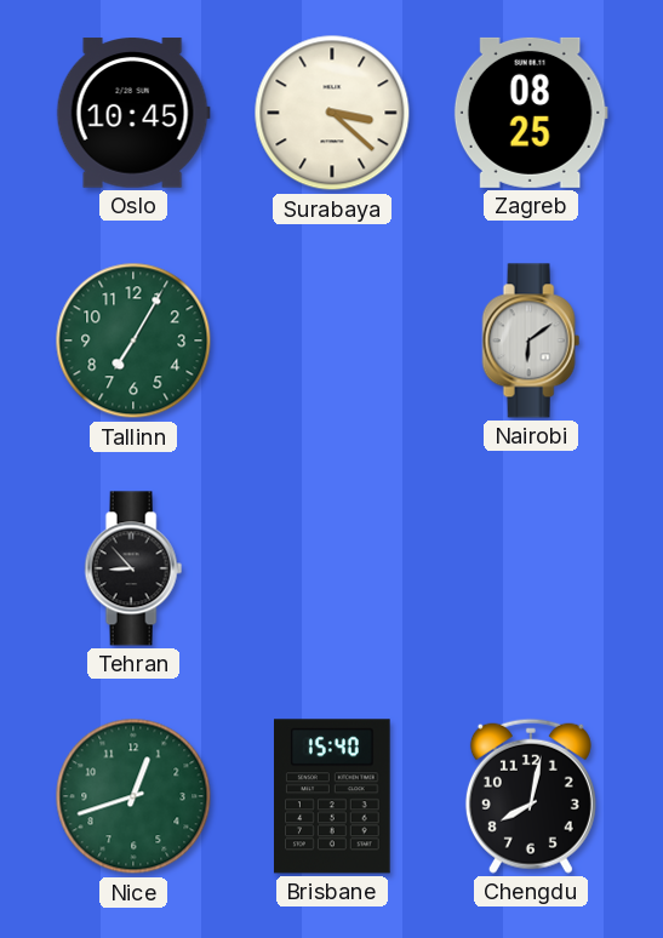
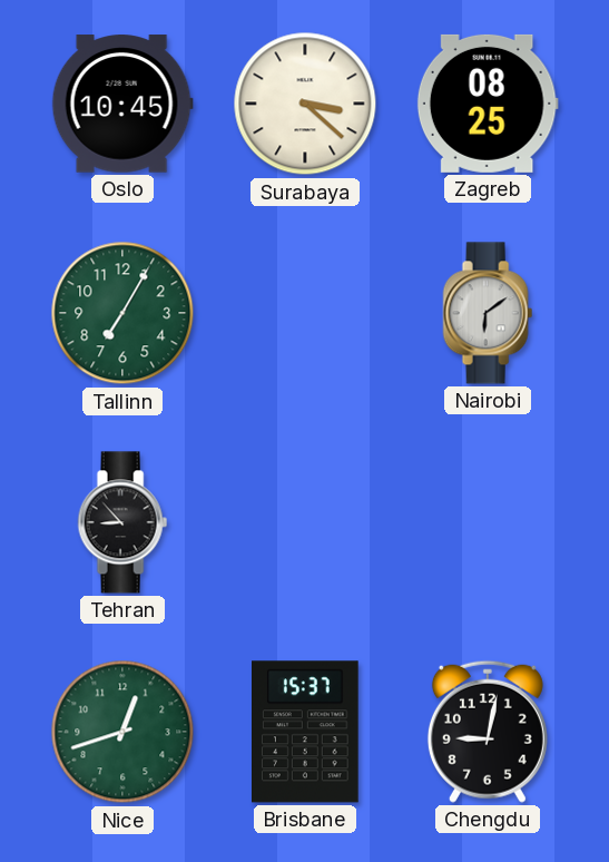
Brisbane: 15:40 -> 15:37 (306, 732)
Chengdu: 8:02 -> 9:02 (488, 732)
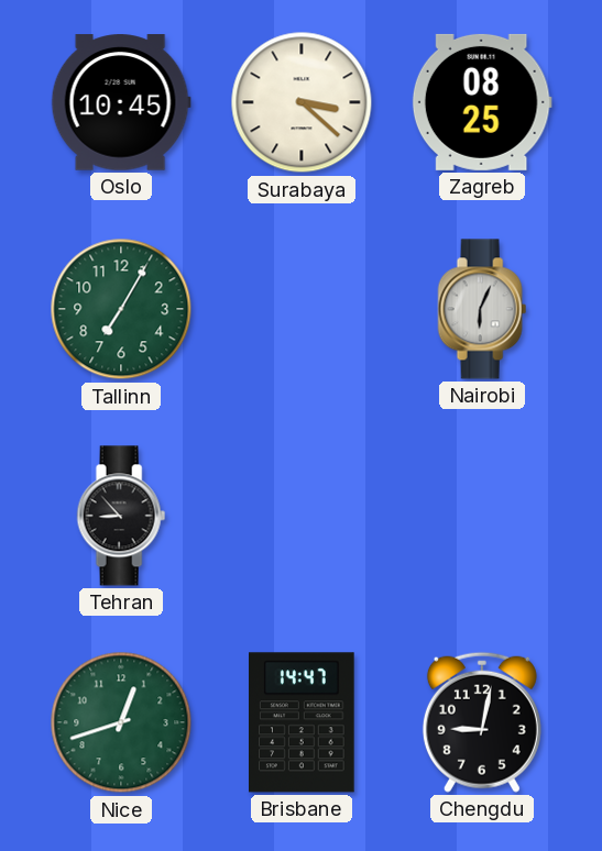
Nairobi: 6:09 -> 6:04 (482, 309)
Brisbane: 15:37 -> 14:47 (303, 722)
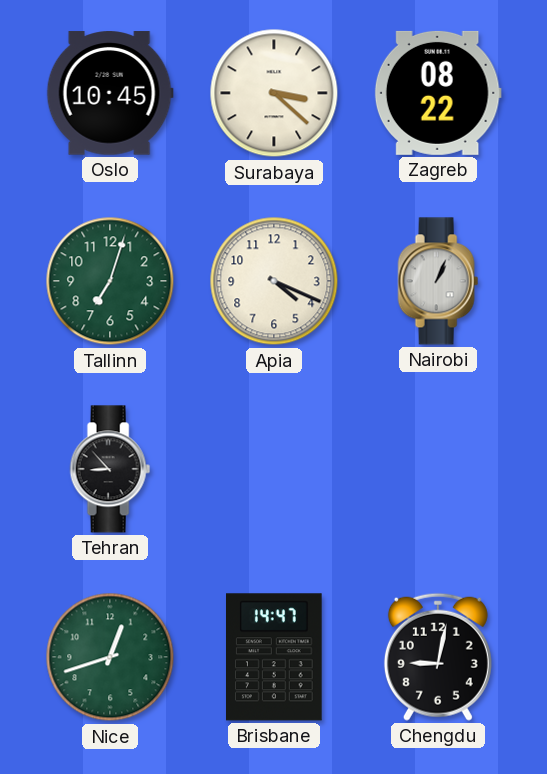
Zagreb: 08:25 -> 08:22 (438, 93)
Tallinn: 7:05 -> 7:03 (110, 281)
Apia: none -> 4:19 (274, 281)
Nairobi: 6:04 -> 1:04 (438, 281)
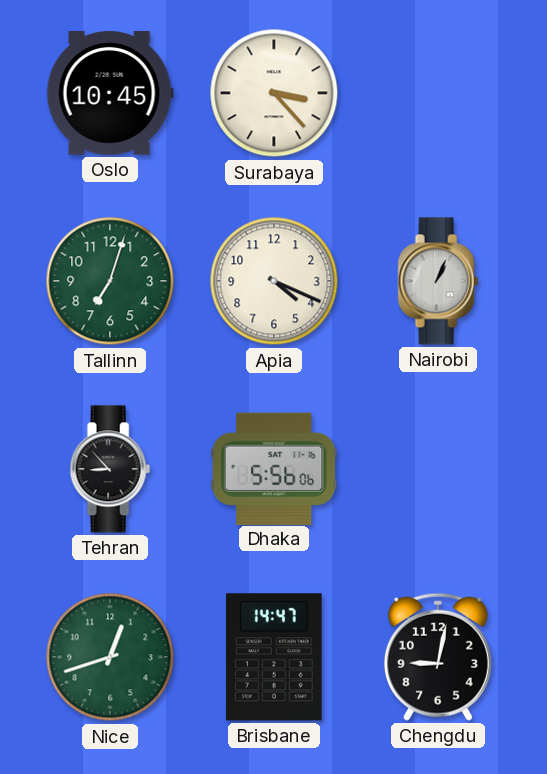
Surabaya: 3:22 -> 3:23 (274, 93)
Zagreb: 08:22 -> none (438, 93)
Dhaka: none -> 5:56 (274, 468)
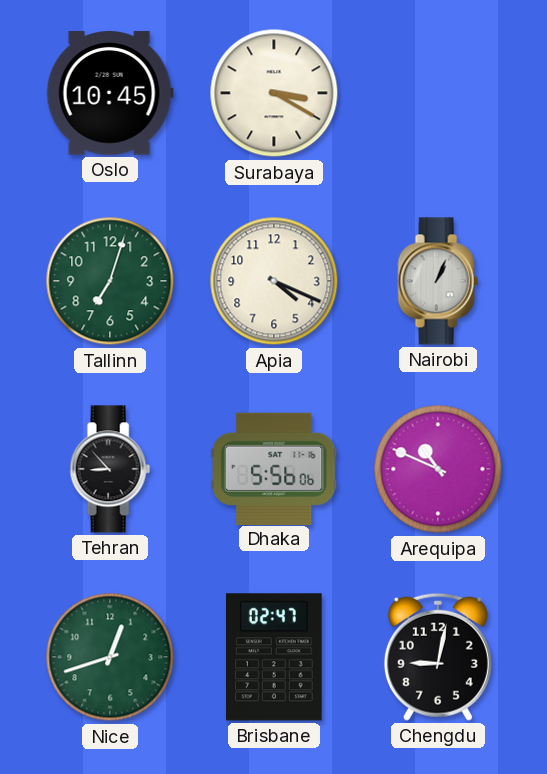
Surabaya: 3:23 -> 3:20 (274, 93)
Arequipa: none -> 10:49 (438, 469)
Brisbane: 14:47 -> 02:47 (275, 657)
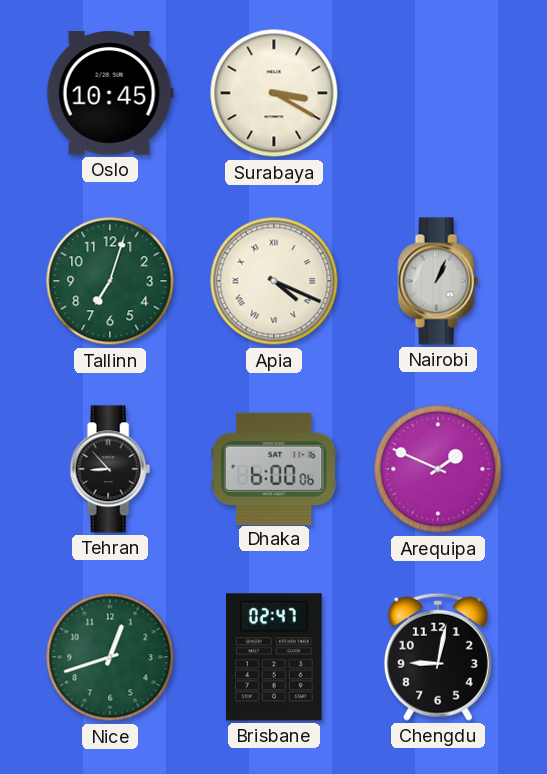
Apia numerals: Arabic -> Roman (274, 281)
Dhaka: 5:56 -> 6:00 (274, 468)
Arequipa: 10:49 -> 1:49 (438, 469)
